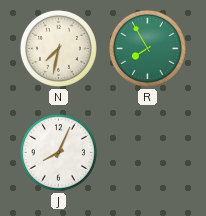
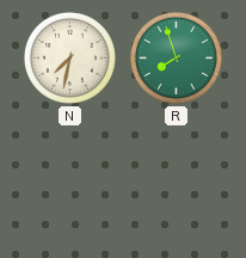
R: 7:55 -> 7:57 (176, 57)
J: 8:04 -> none (58, 152)
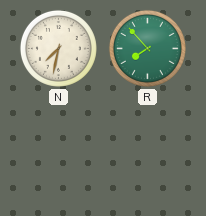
R: 7:57 -> 7:53 (147, 48)
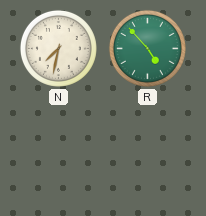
R: 7:53 -> 4:53 (147, 48)
